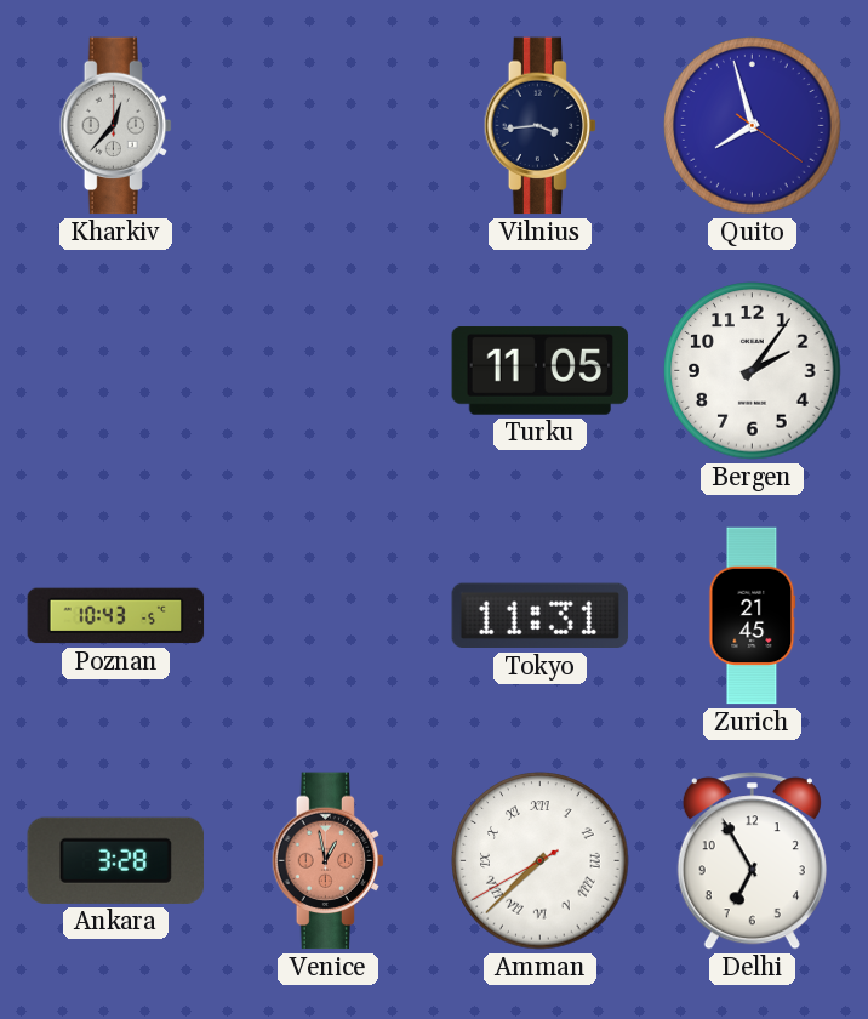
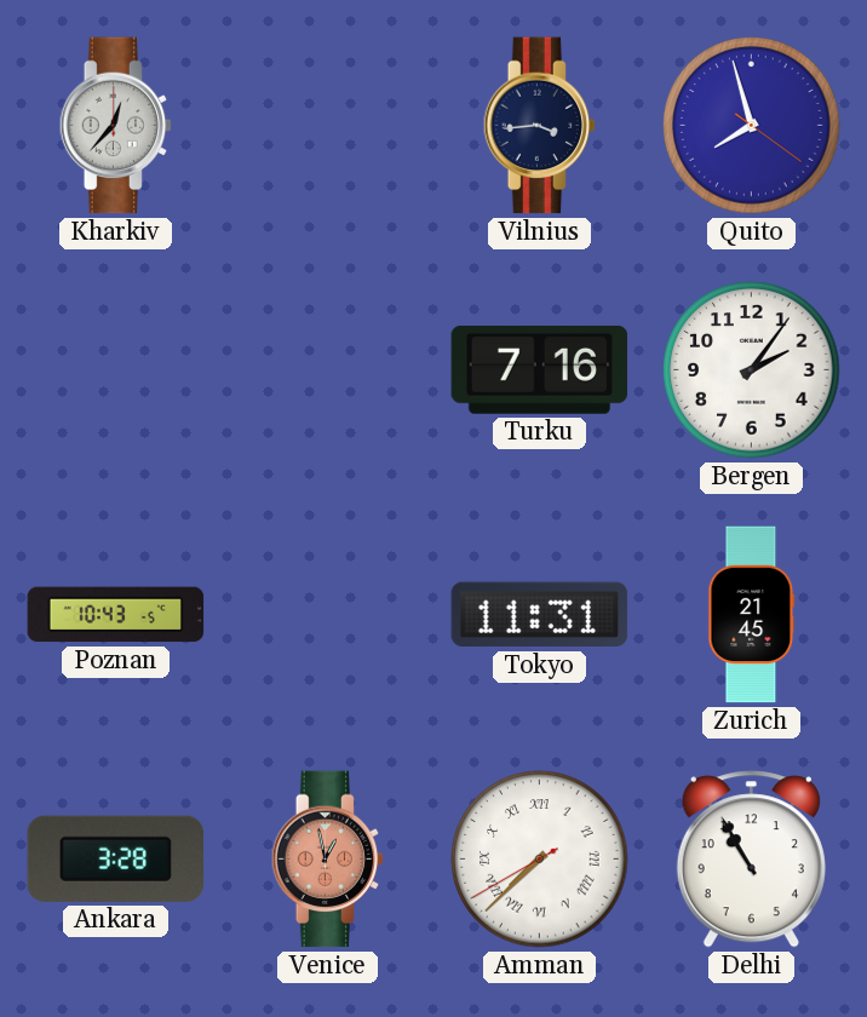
Turku: 11:05 -> 7:16 (540, 369)
Delhi: 6:55 -> 10:55 (751, 860)
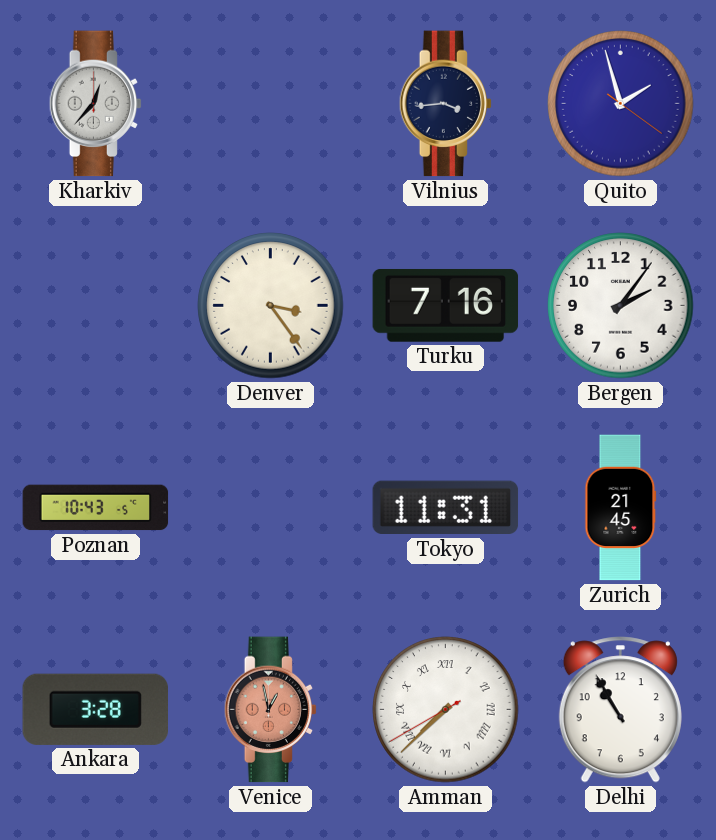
Quito: 7:57 -> 1:57 (621, 104)
Denver: none -> 3:24 (271, 306)
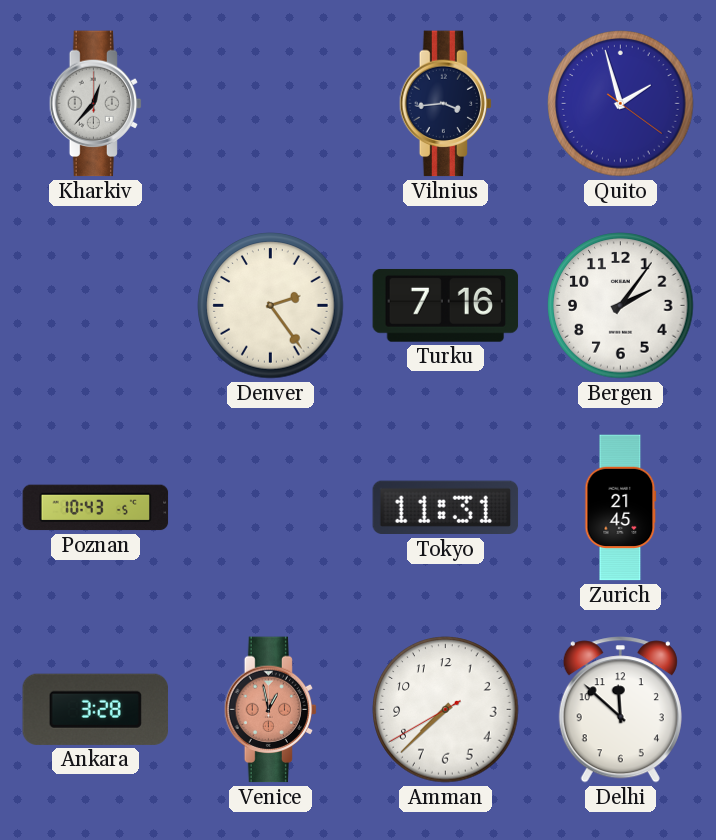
Denver: 3:24 -> 2:24 (271, 306)
Amman numerals: Roman -> Arabic (446, 710)
Delhi: 10:55 -> 11:52 (620, 710)
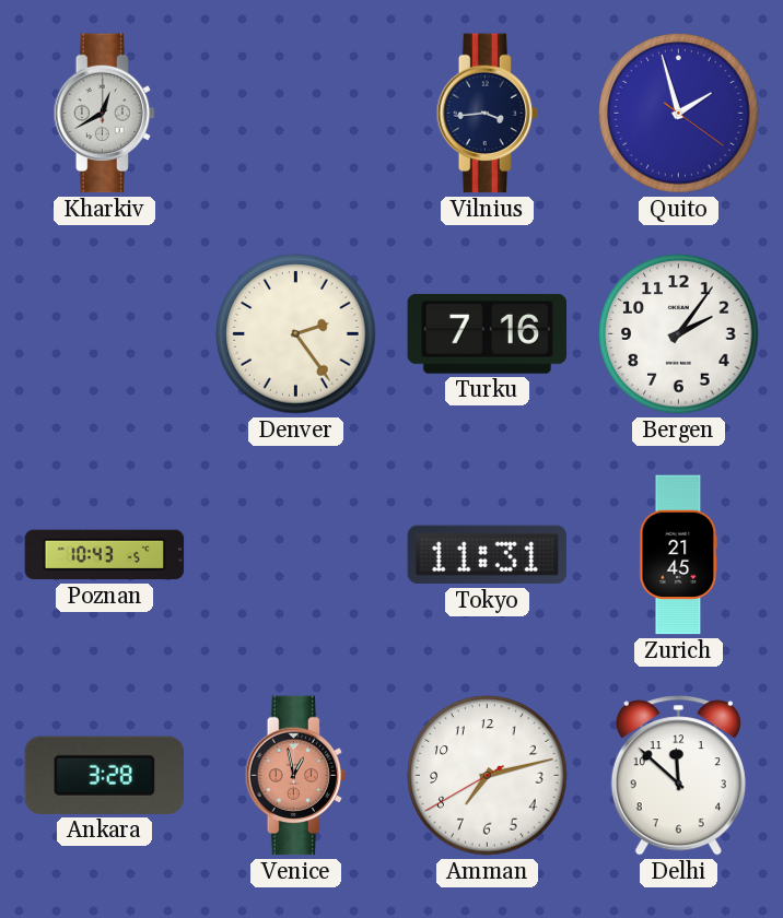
Kharkiv: 12:37 -> 12:40 (105, 114)
Amman: 7:37 -> 7:12 (488, 776)
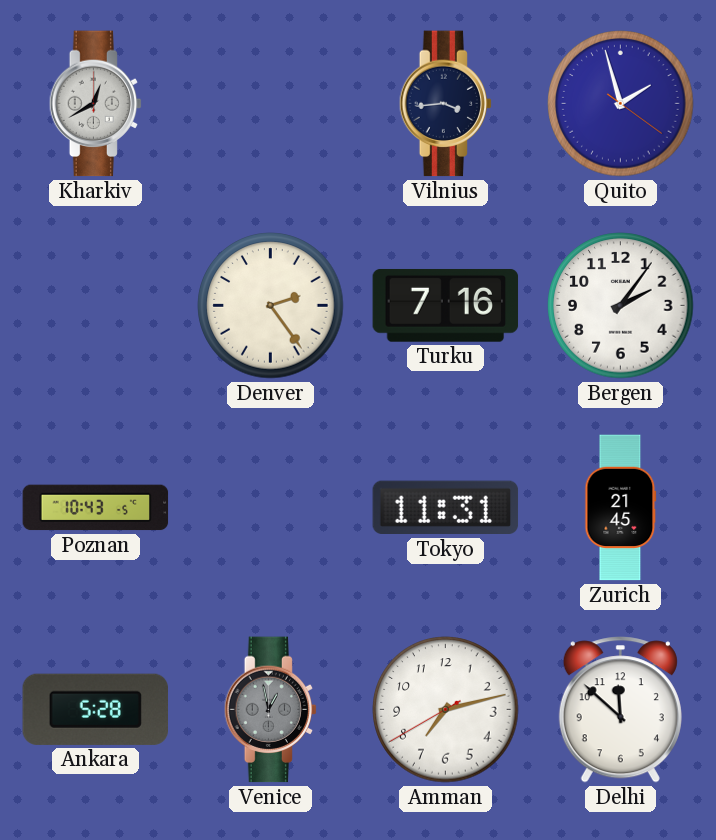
Ankara: 3:28 -> 5:28 (95, 709)
Venice dial: salmon -> grey (271, 710)
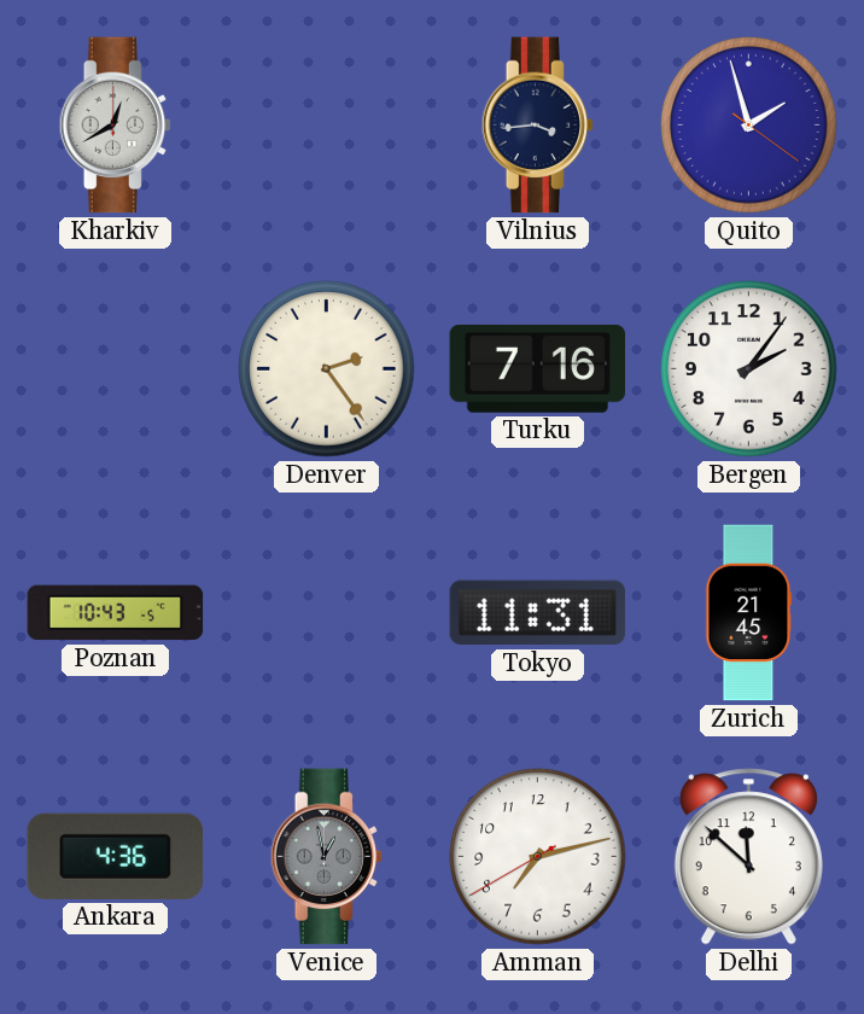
Ankara: 5:28 -> 4:36 (115, 856)
